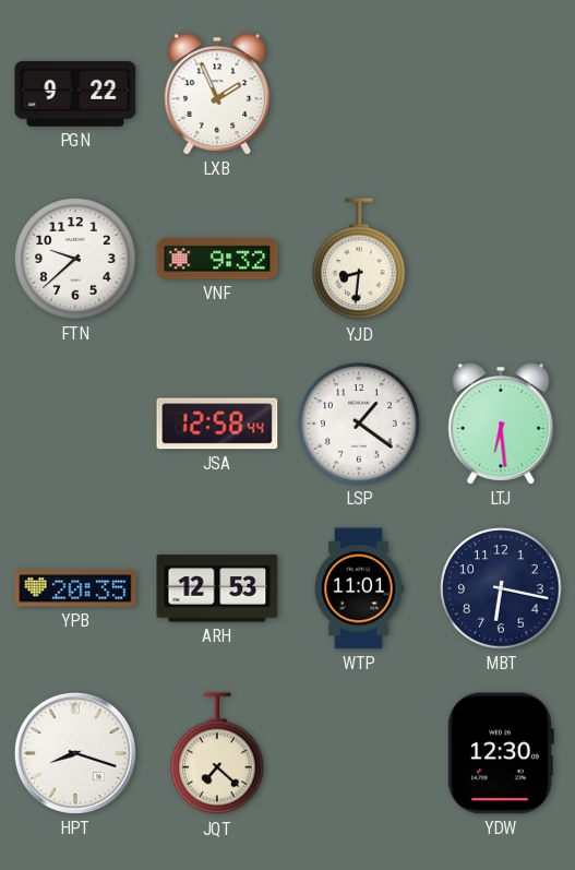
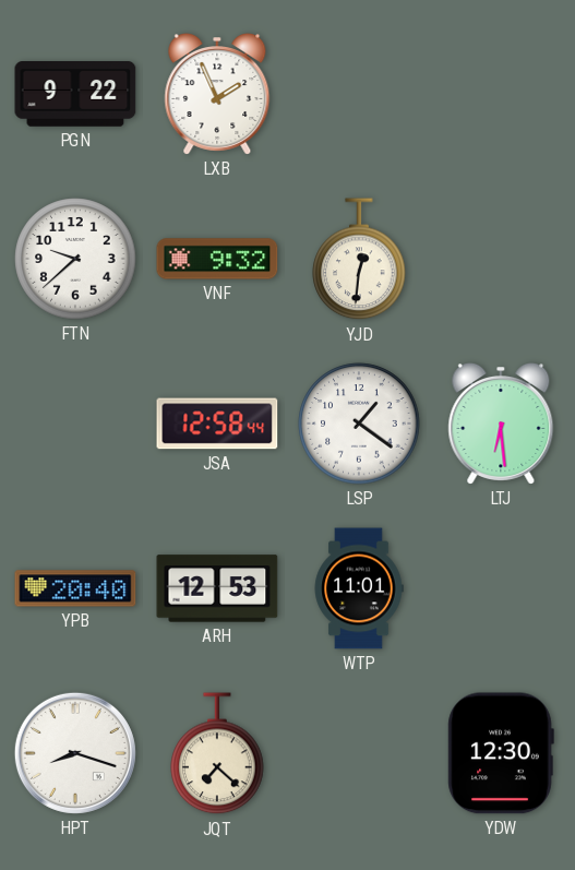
YJD: 8:31 -> 12:31 (359, 260)
YPB: 20:35 -> 20:40 (75, 588)
MBT: 6:17 -> none (501, 588)
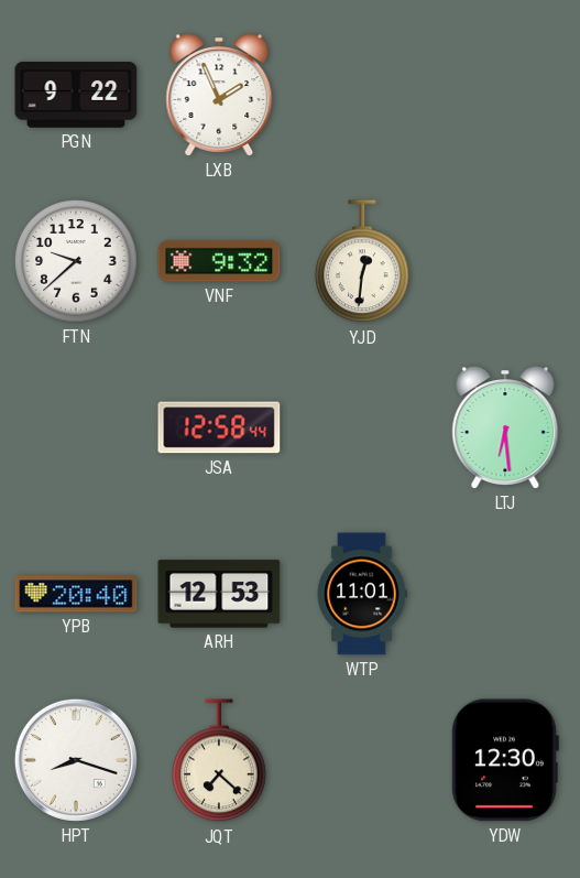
LSP: 1:21 -> none (359, 424)
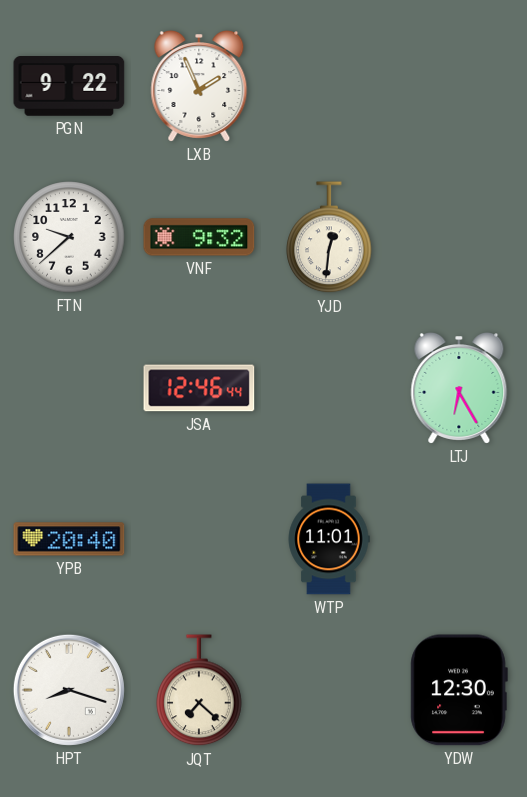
JSA: 12:58 -> 12:46 (199, 388)
LTJ: 6:29 -> 6:25 (459, 389)
ARH: 12:53 -> none (219, 594)
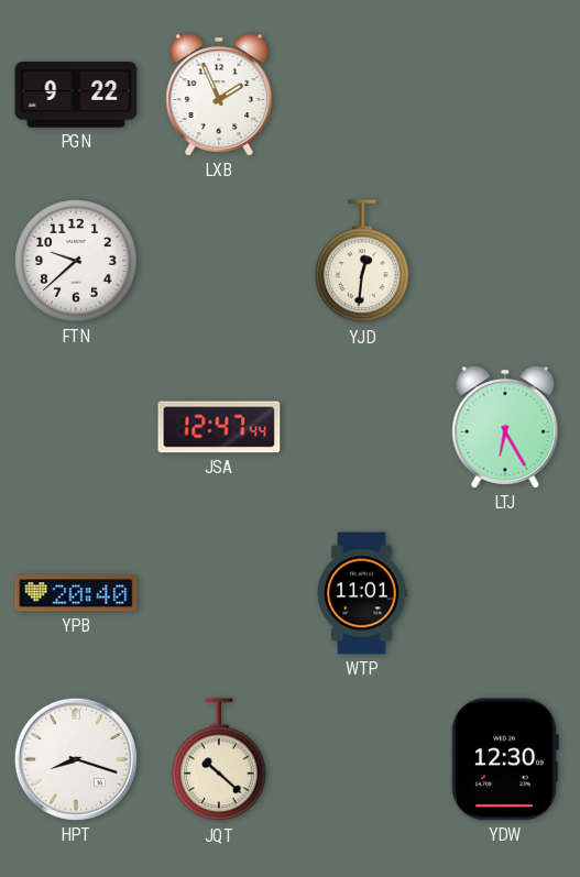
VNF: 9:32 -> none (199, 237)
JSA: 12:46 -> 12:47 (219, 427)
JQT: 7:22 -> 10:22 (219, 760)
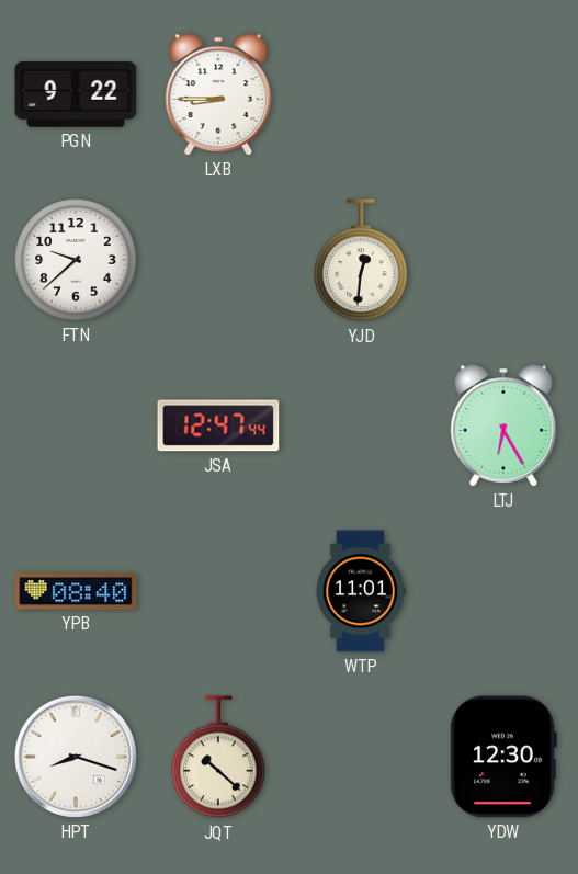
LXB: 1:56 -> 8:45 (218, 95)
YPB: 20:40 -> 08:40 (76, 591)
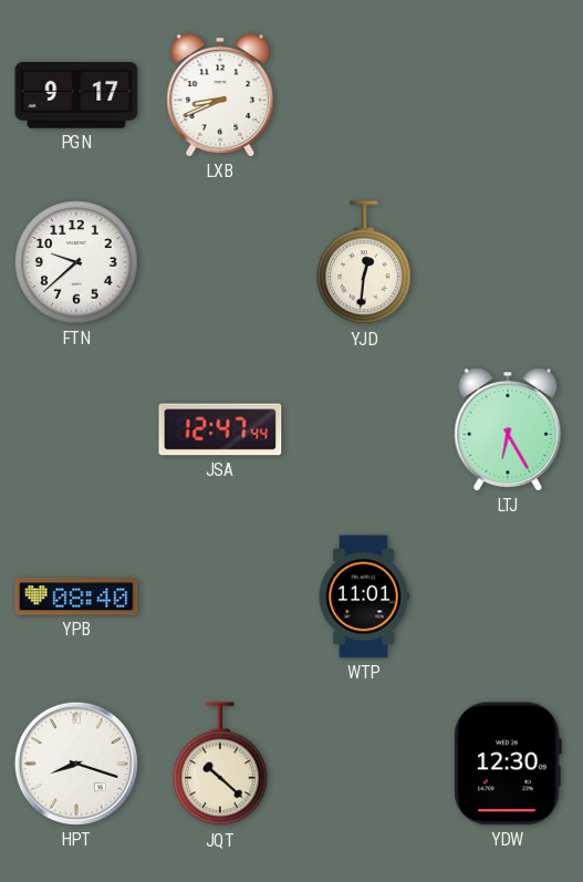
PGN: 9:22 -> 9:17 (76, 95)
LXB: 8:45 -> 8:41 (220, 96)
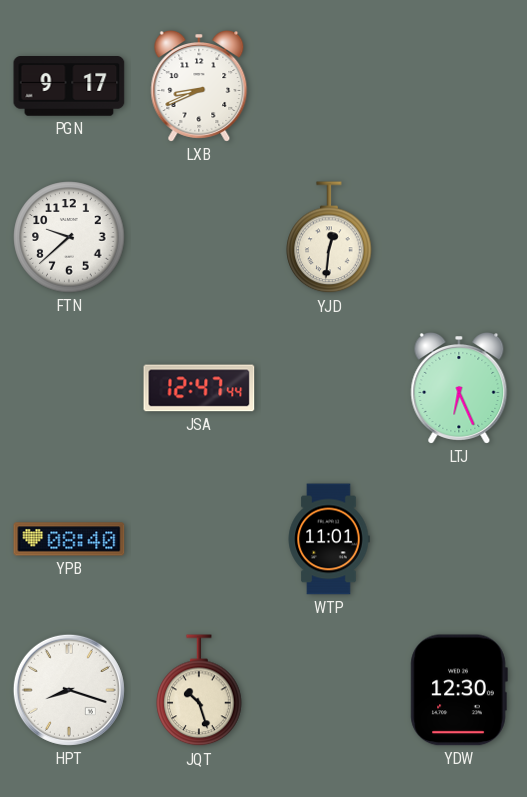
LTJ: 6:25 -> 6:26 (459, 389)
JQT: 10:22 -> 10:27 (199, 691)
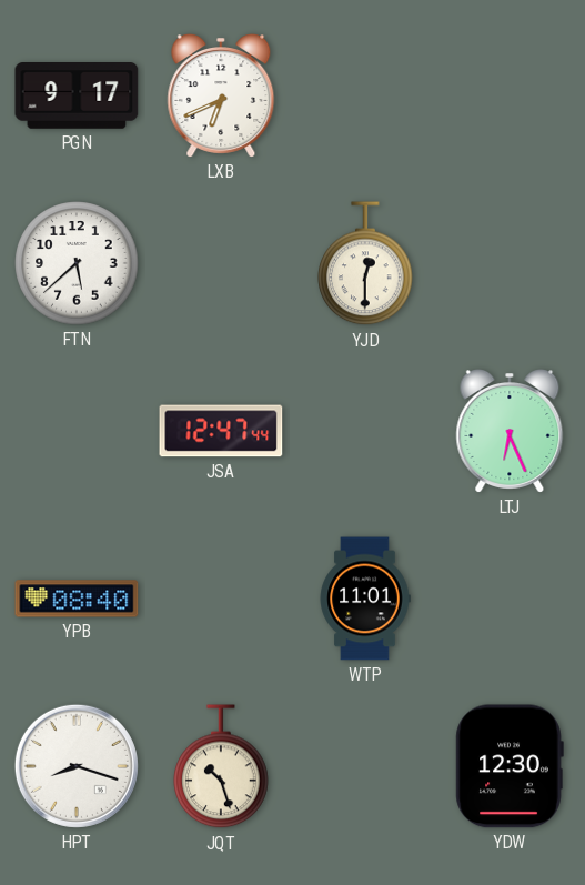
LXB: 8:41 -> 6:41 (221, 97)
FTN: 9:38 -> 5:38 (77, 263)
YJD: 12:31 -> 12:30 (365, 264)
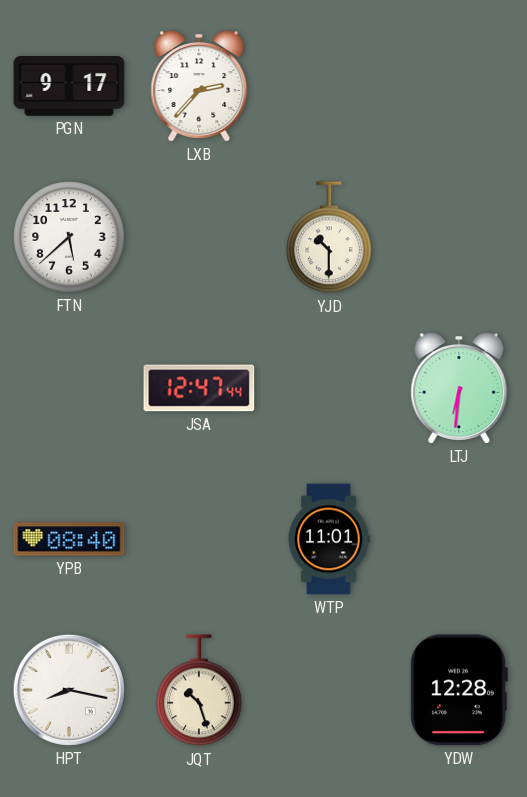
LXB: 6:41 -> 2:37 (199, 87)
YJD: 12:30 -> 10:30 (329, 238)
LTJ: 6:26 -> 6:31 (459, 389)
HPT: 8:18 -> 8:17 (69, 690)
YDW: 12:30 -> 12:28 (459, 690)
